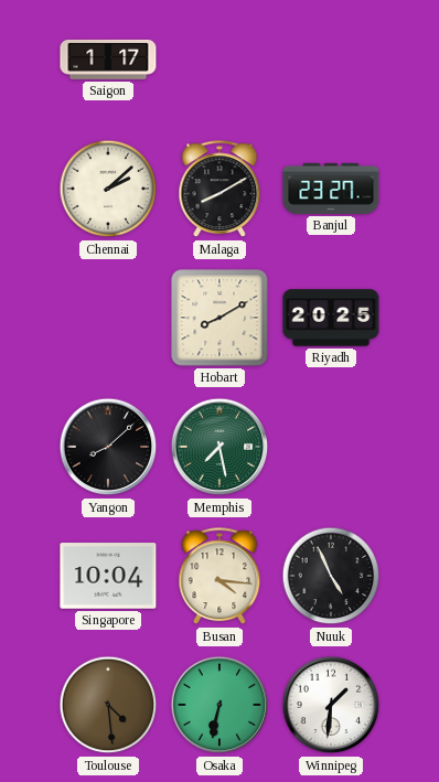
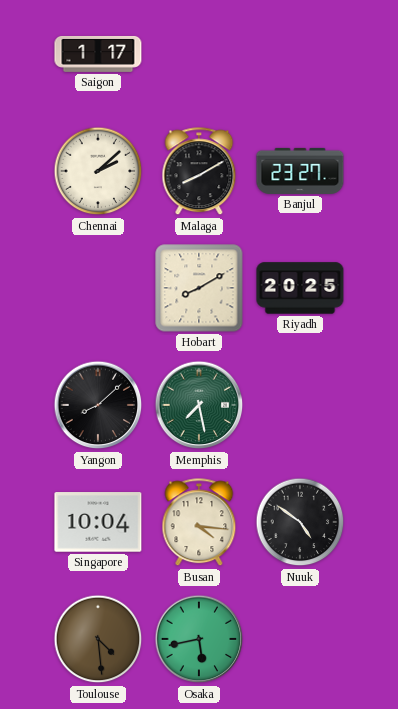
Nuuk: 4:56 -> 4:51 (300, 522)
Osaka: 6:32 -> 5:43 (199, 639)
Winnipeg: 1:31 -> none (331, 705)
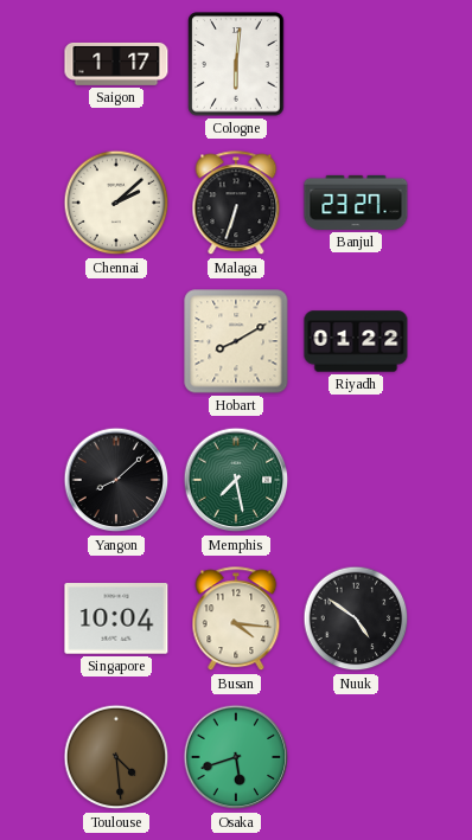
Cologne: none -> 6:01 (236, 64)
Malaga: 8:10 -> 6:33 (236, 204)
Riyadh: 20:25 -> 01:22 (356, 341)
Osaka: 5:43 -> 5:42 (236, 757)
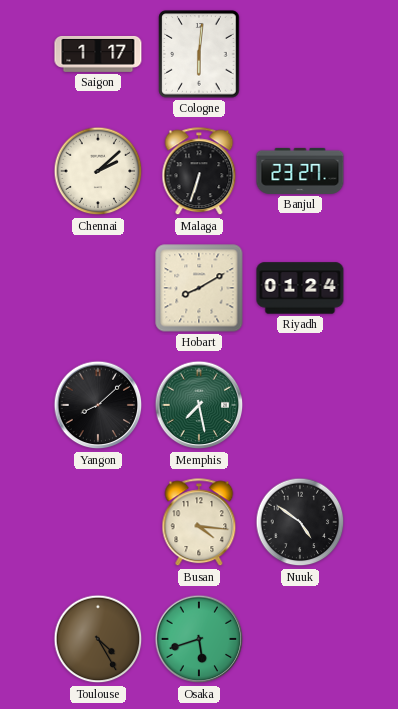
Riyadh: 01:22 -> 01:24 (300, 288)
Singapore: 10:04 -> none (116, 618)
Toulouse: 4:29 -> 4:25 (98, 639)
